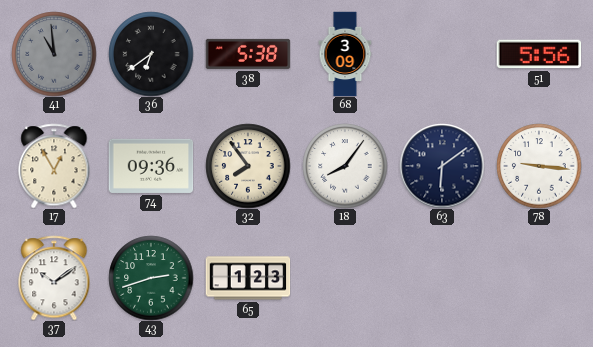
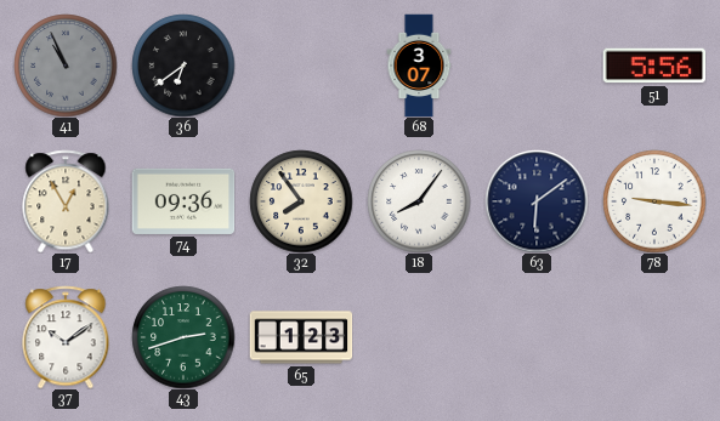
41: 10:59 -> 10:56 (66, 66)
38: 5:38 -> none (248, 54)
68: 3:09 -> 3:07 (419, 66)
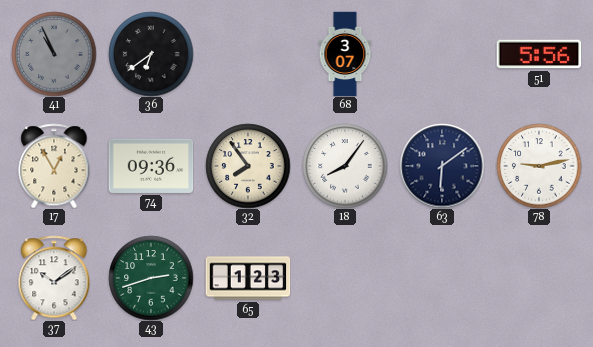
78: 9:16 -> 9:13 (539, 166)
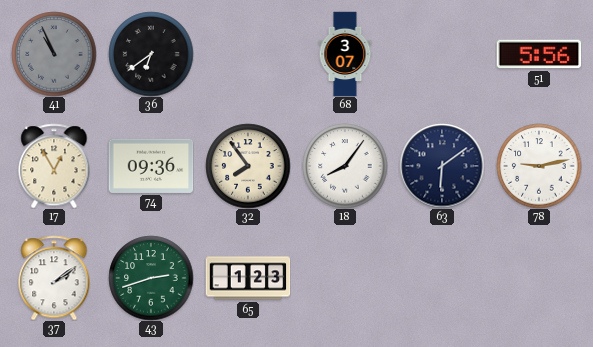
37: 10:09 -> 2:09 (54, 278)
